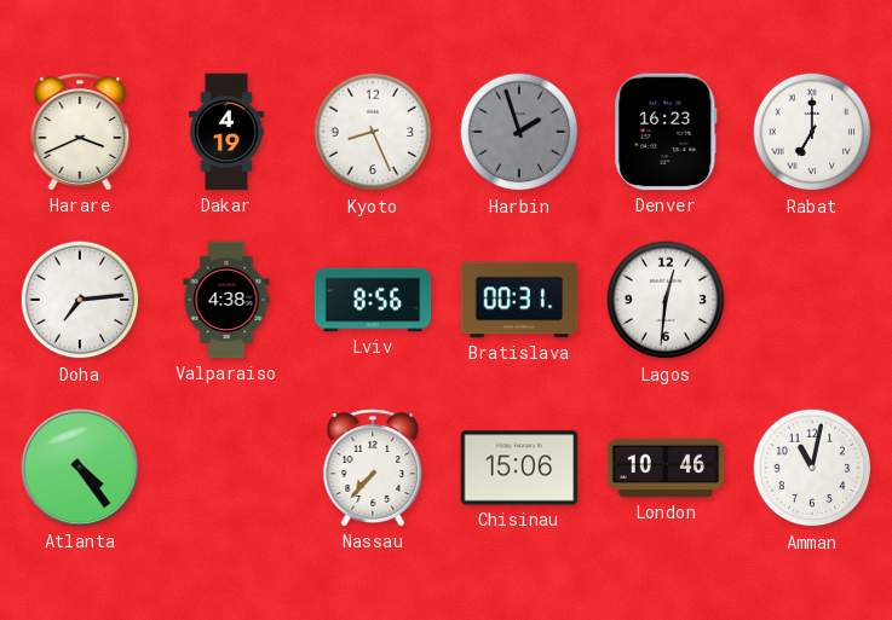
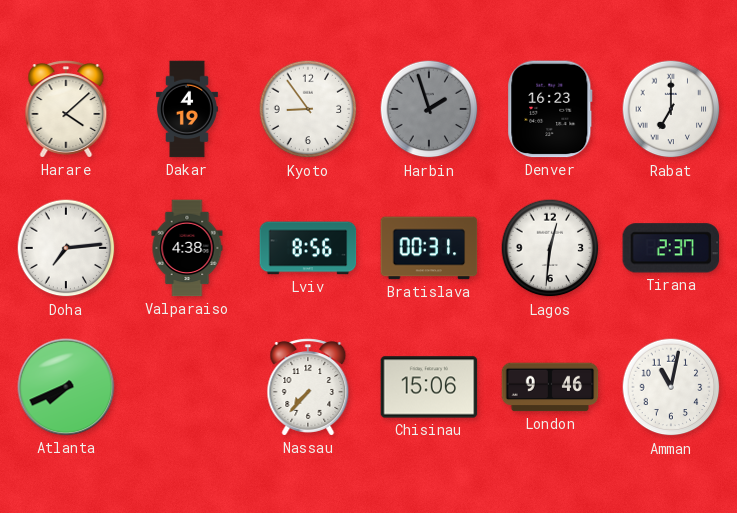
Harare: 3:41 -> 4:08 (66, 109)
Kyoto: 8:26 -> 8:54 (308, 109)
Tirana: none -> 2:37 (671, 248)
Atlanta: 4:24 -> 7:41 (66, 387)
London: 10:46 -> 9:46 (550, 387)
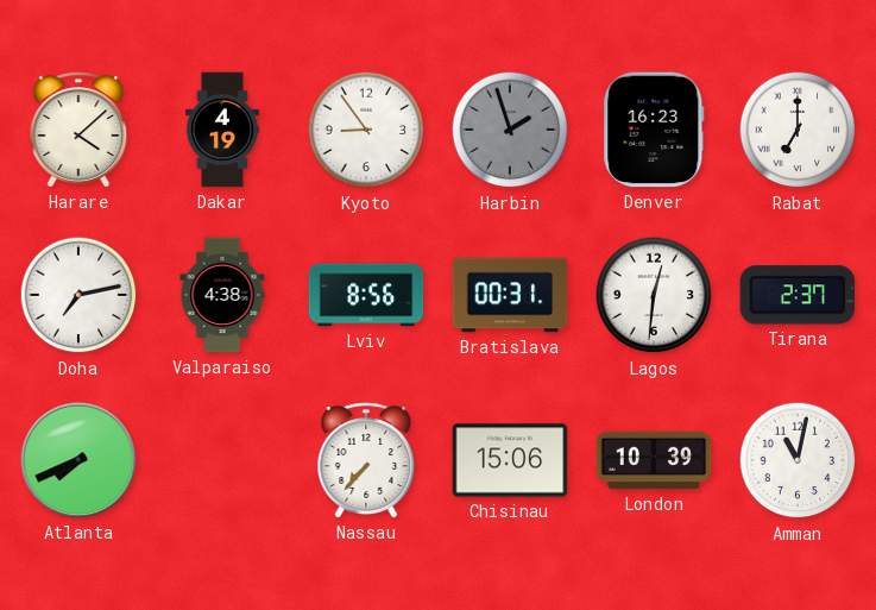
Doha: 7:14 -> 7:13 (78, 295)
London: 9:46 -> 10:39 (654, 460)
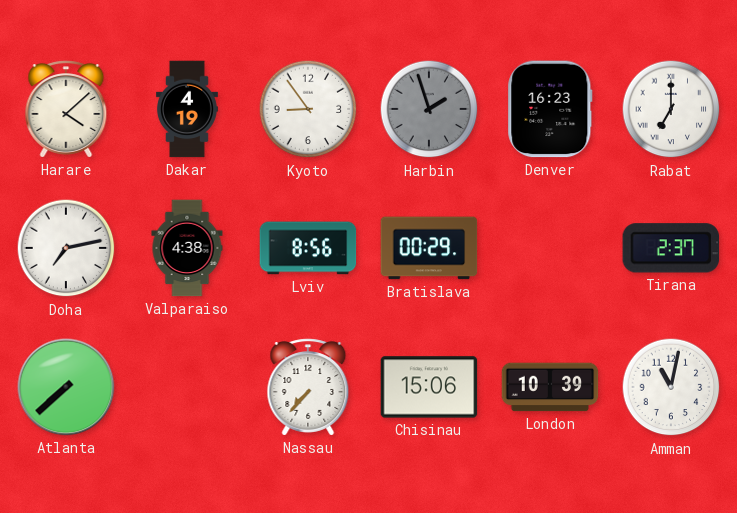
Bratislava: 00:31 -> 00:29 (429, 248)
Lagos: 12:31 -> none (654, 295)
Atlanta: 7:41 -> 7:38 (66, 387)
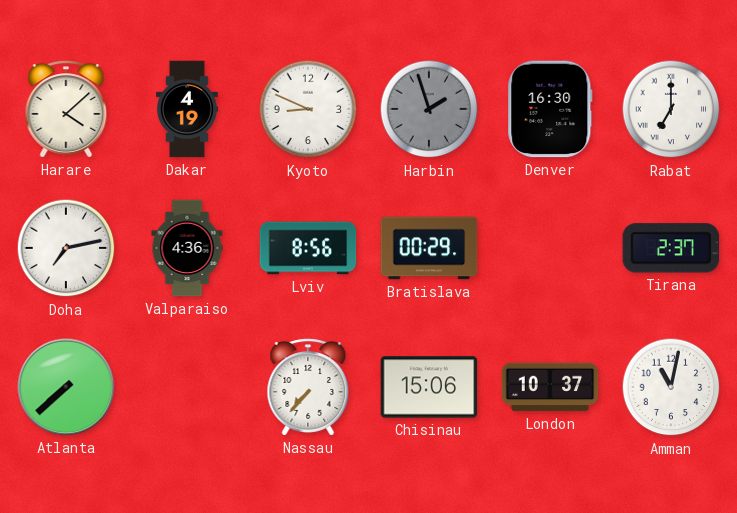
Kyoto: 8:54 -> 8:49 (308, 109)
Denver: 16:23 -> 16:30 (550, 109)
Valparaiso: 4:38 -> 4:36 (187, 248)
London: 10:39 -> 10:37 (550, 387)
